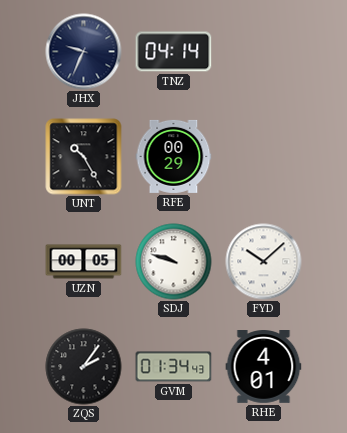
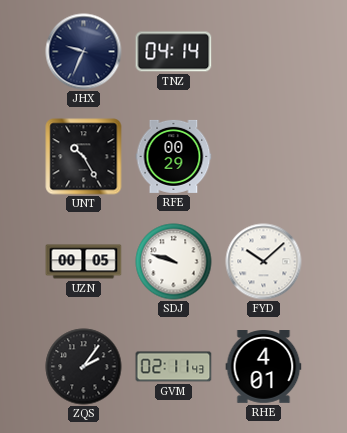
GVM: 01:34 -> 02:11 (174, 367)
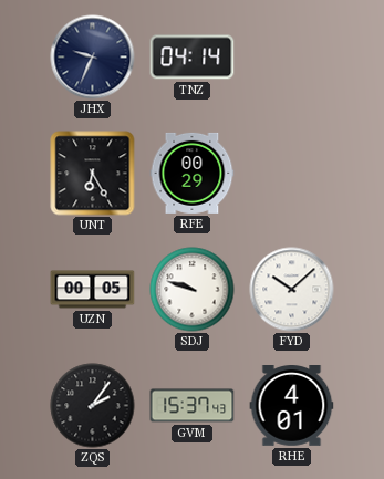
UNT: 10:25 -> 6:25 (93, 174)
GVM: 02:11 -> 15:37 (193, 406)
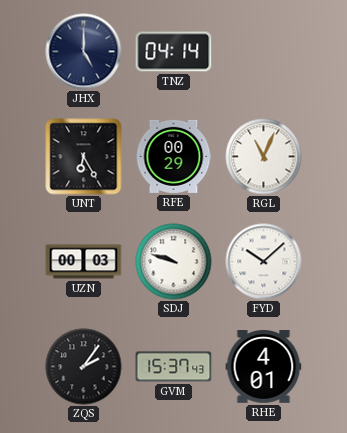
JHX: 9:34 -> 5:00 (84, 52)
RGL: none -> 11:04 (264, 157)
UZN: 00:05 -> 00:03 (84, 262)
